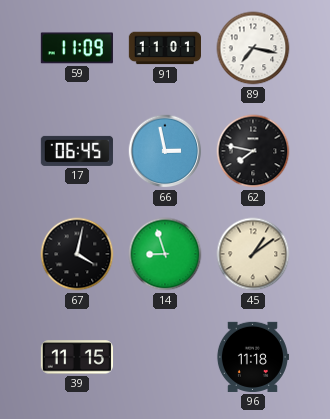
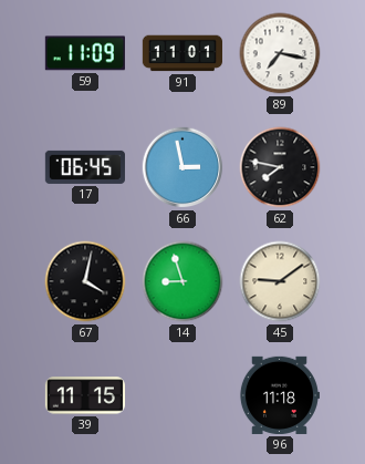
45: 1:09 -> 9:09 (280, 281)
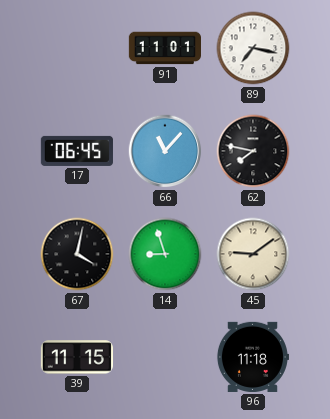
59: 11:09 -> none (85, 53)
66: 2:58 -> 11:07 (165, 151)
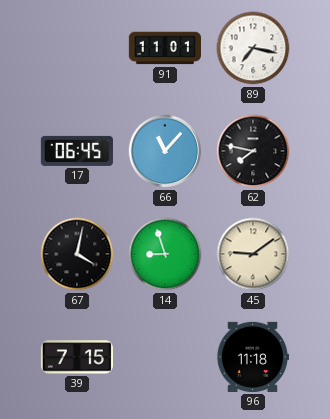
39: 11:15 -> 7:15 (77, 357)
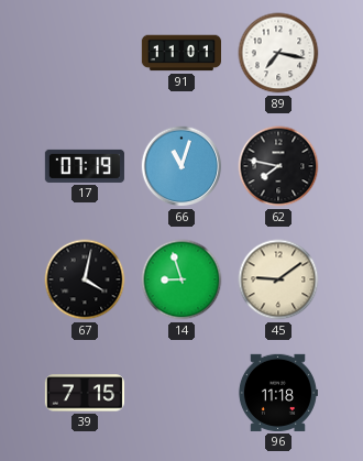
17: 06:45 -> 07:19 (85, 166)
66: 11:07 -> 11:03 (182, 166)
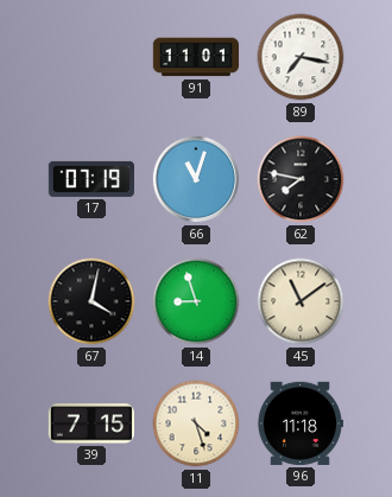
45: 9:09 -> 11:09 (301, 301)
11: none -> 4:27 (196, 423)
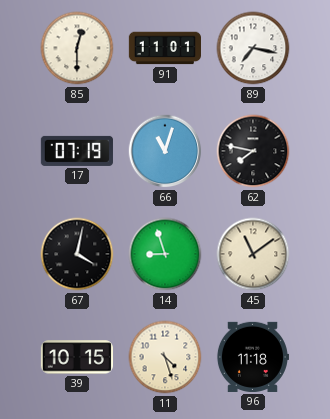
85: none -> 12:30 (77, 48)
39: 7:15 -> 10:15 (77, 357)
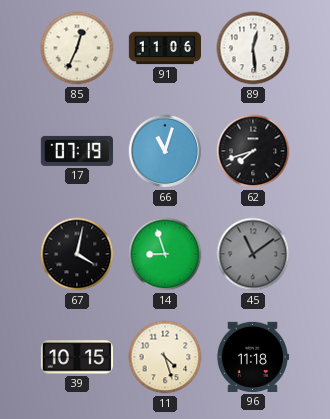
85: 12:30 -> 12:34 (77, 48)
91: 11:01 -> 11:06 (164, 48)
89: 7:17 -> 12:29 (253, 48)
62: 7:47 -> 7:42 (253, 151)
45 dial: cream -> grey (253, 254)
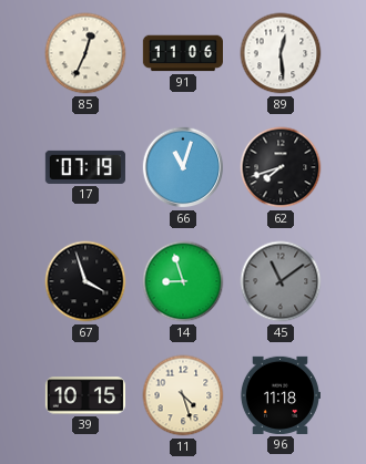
67: 4:02 -> 3:57 (85, 281)
